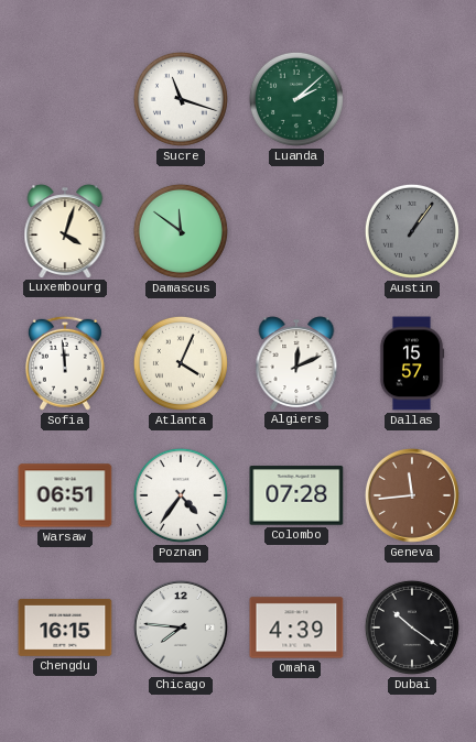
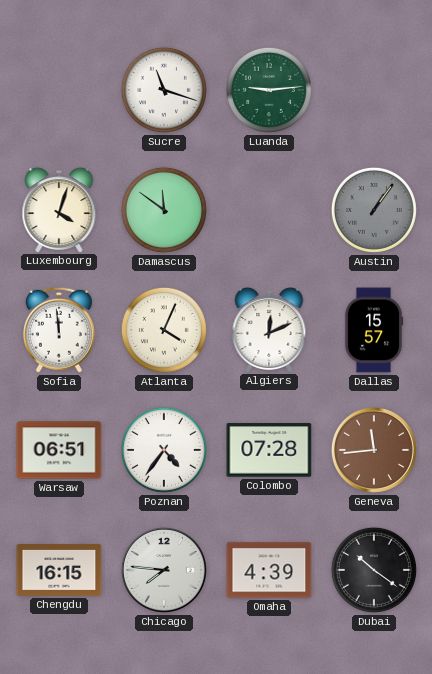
Luanda: 2:08 -> 9:14 (269, 90)
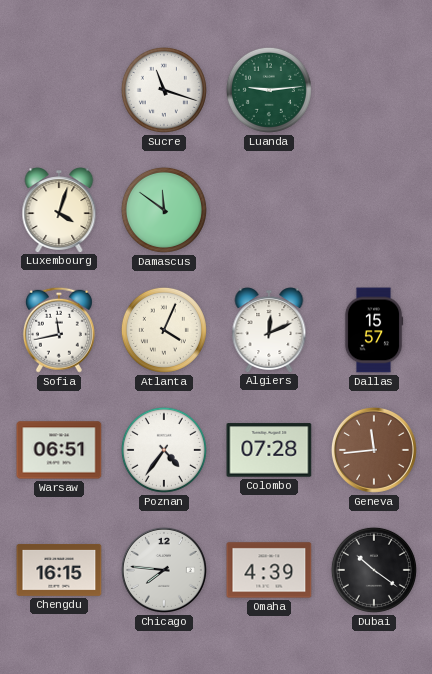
Austin: 1:06 -> none (374, 210)
Sofia: 11:59 -> 11:43 (59, 330)
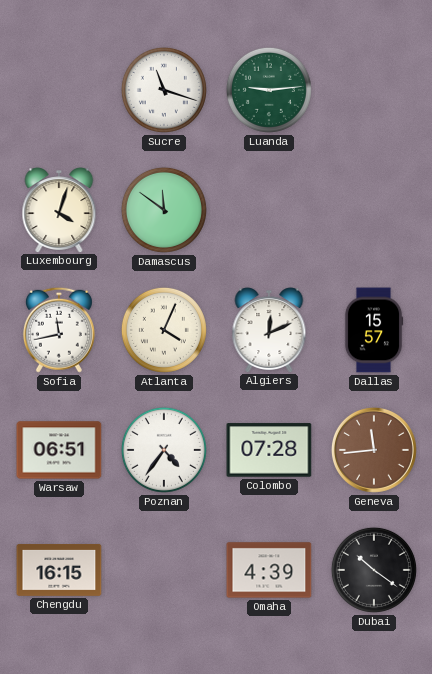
Chicago: 7:46 -> none (164, 570)
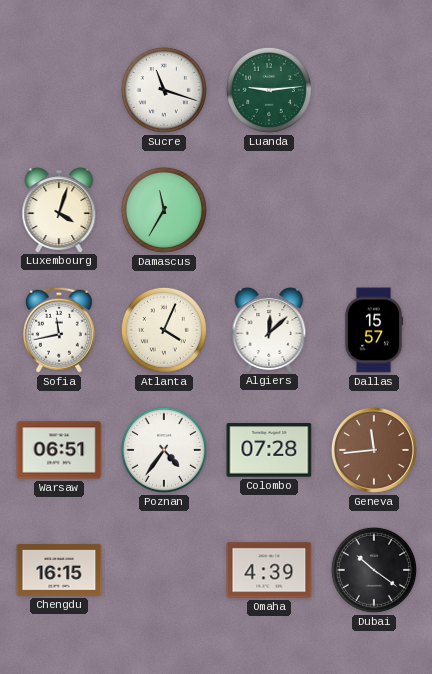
Damascus: 11:51 -> 11:35 (164, 210)
Algiers: 12:11 -> 12:08 (269, 330)
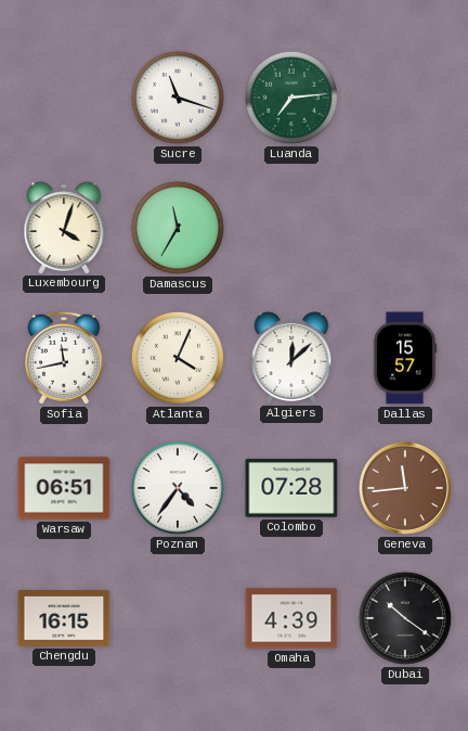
Luanda: 9:14 -> 7:14 (291, 98)
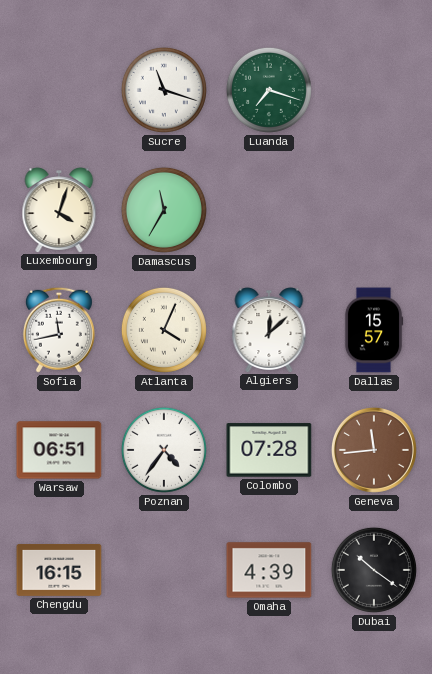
Luanda: 7:14 -> 7:18 (269, 90)
